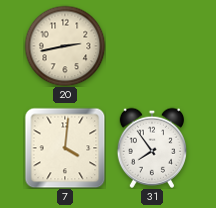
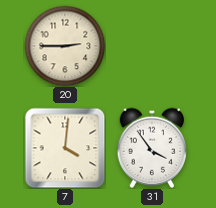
20: 2:43 -> 2:45 (65, 46)
31: 7:54 -> 3:54 (151, 148)
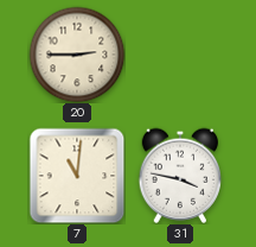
7: 4:01 -> 11:01 (77, 176)
31: 3:54 -> 3:47 (179, 176)
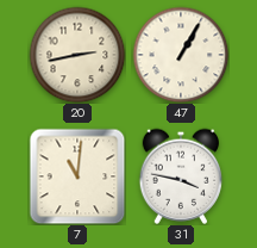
20: 2:45 -> 2:43 (77, 55)
47: none -> 1:05 (181, 55)
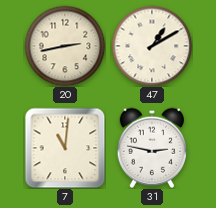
47: 1:05 -> 1:10 (152, 46)
31: 3:47 -> 2:47 (151, 148)
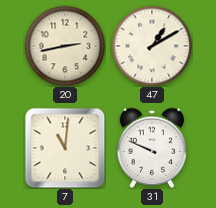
31: 2:47 -> 9:49 (151, 148)
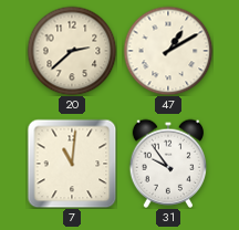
20: 2:43 -> 2:38 (72, 51)
31: 9:49 -> 9:54 (167, 164)
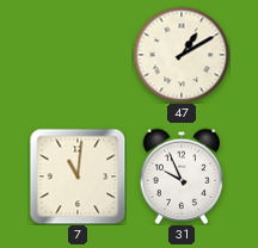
20: 2:38 -> none (72, 51)
31: 9:54 -> 9:56 (180, 176)
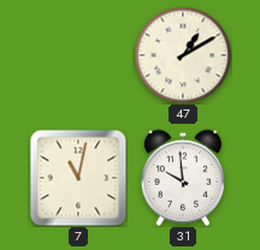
7: 11:01 -> 11:02 (78, 178)
31: 9:56 -> 9:59 (182, 178)
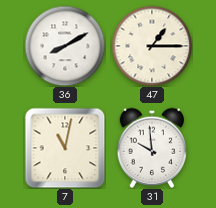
36: none -> 8:10 (65, 46)
47: 1:10 -> 1:15 (152, 46)
